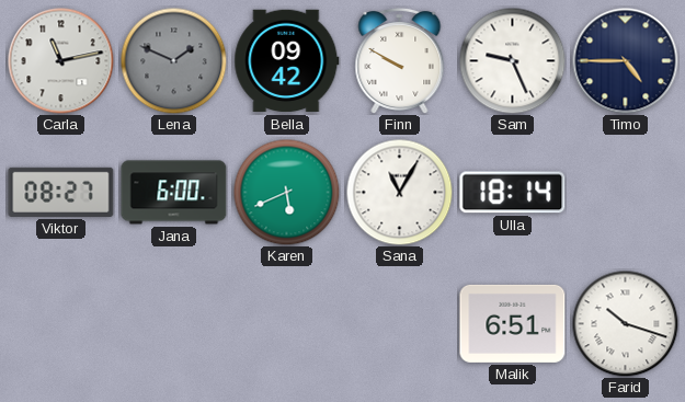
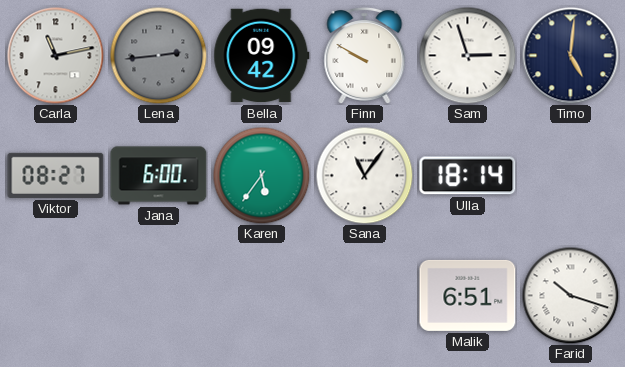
Lena: 1:49 -> 2:44 (158, 55)
Sam: 9:26 -> 2:57 (467, 55)
Timo: 4:45 -> 5:01 (571, 56)
Karen: 5:41 -> 5:36 (261, 175)
Sana: 11:05 -> 11:06 (364, 175)
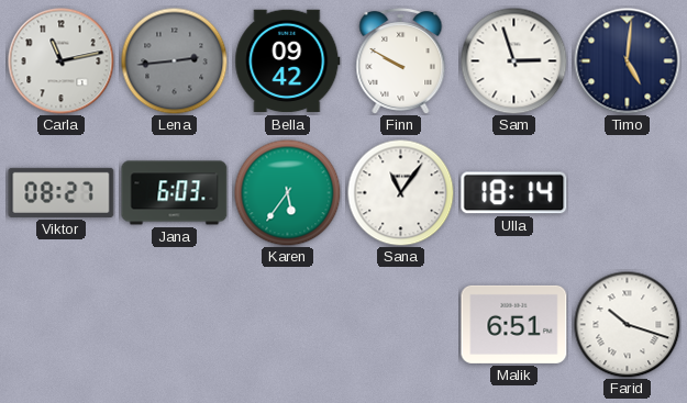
Jana: 6:00 -> 6:03 (175, 193)
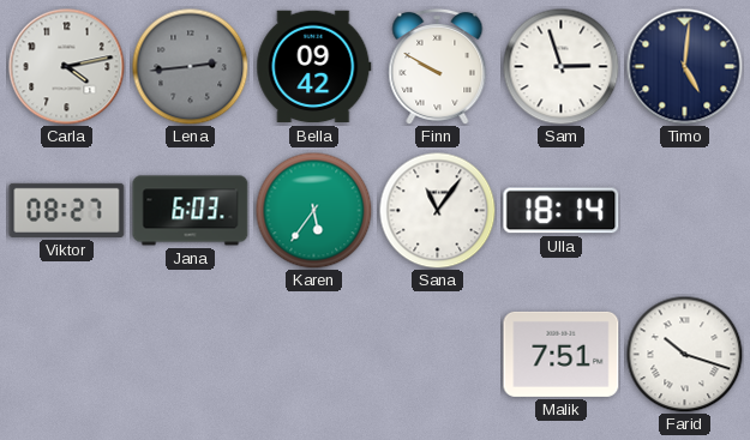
Carla: 11:13 -> 4:13 (67, 67)
Malik: 6:51 -> 7:51 (562, 354)
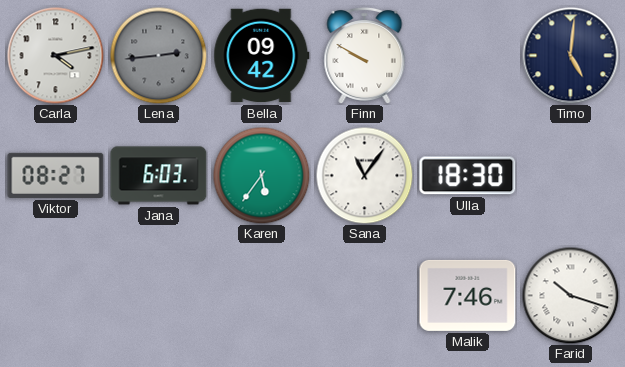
Sam: 2:57 -> none (560, 66)
Ulla: 18:14 -> 18:30 (468, 176)
Malik: 7:51 -> 7:46 (468, 295)
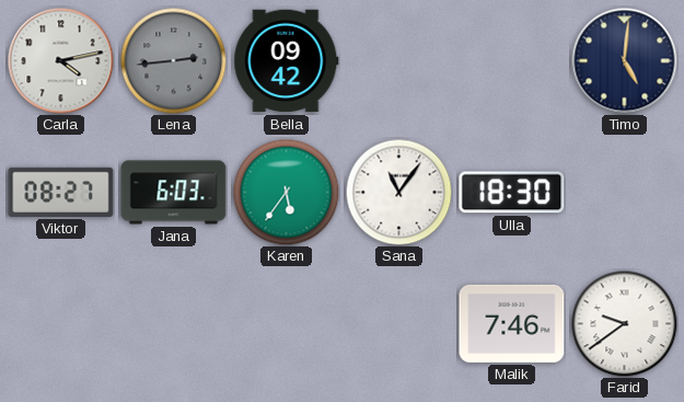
Finn: 9:50 -> none (365, 55)
Farid: 10:18 -> 9:39 (624, 323)
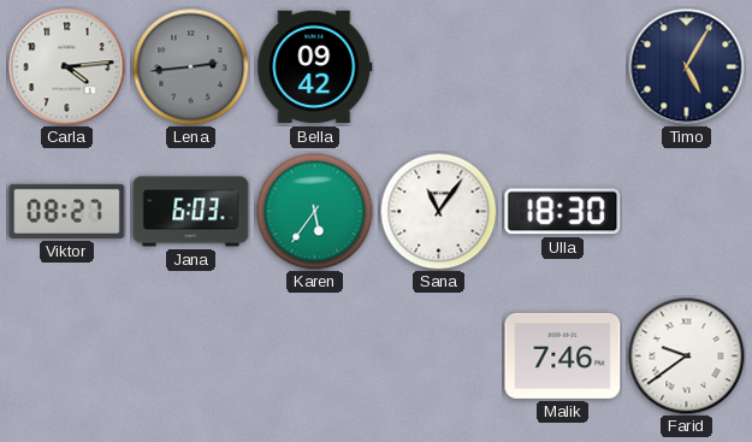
Carla: 4:13 -> 4:14 (67, 67)
Timo: 5:01 -> 5:05 (687, 67)
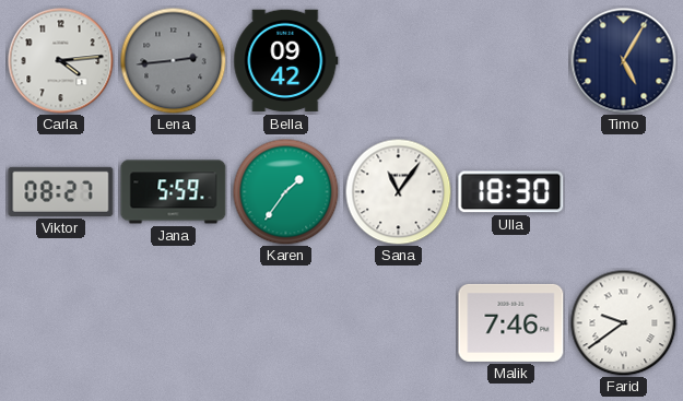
Jana: 6:03 -> 5:59 (174, 192)
Karen: 5:36 -> 1:36 (285, 191)
